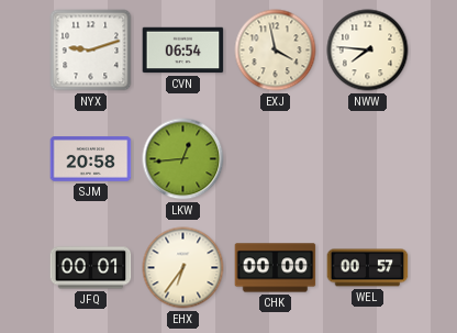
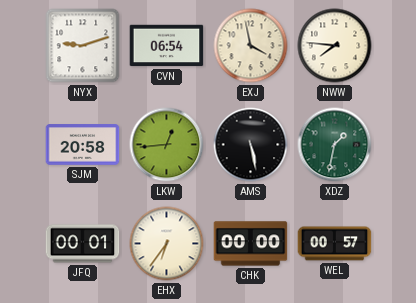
AMS: none -> 5:28 (251, 145)
XDZ: none -> 1:32 (335, 145)
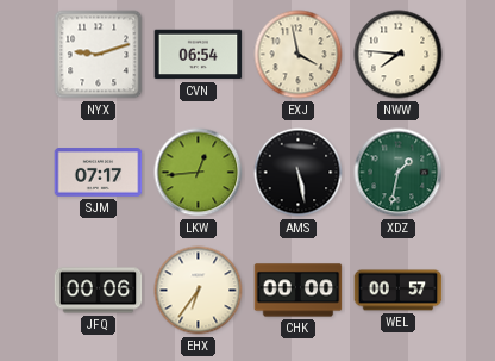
SJM: 20:58 -> 07:17 (99, 173)
JFQ: 00:01 -> 00:06 (99, 291)
